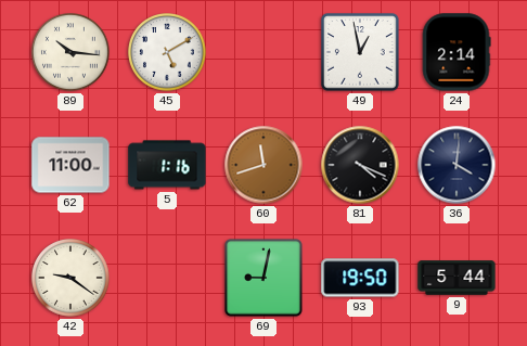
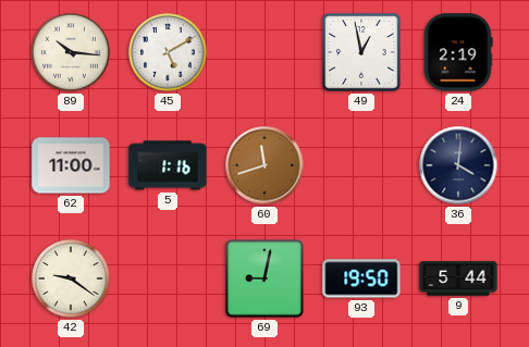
24: 2:14 -> 2:19 (458, 52)
81: 4:19 -> none (360, 165)
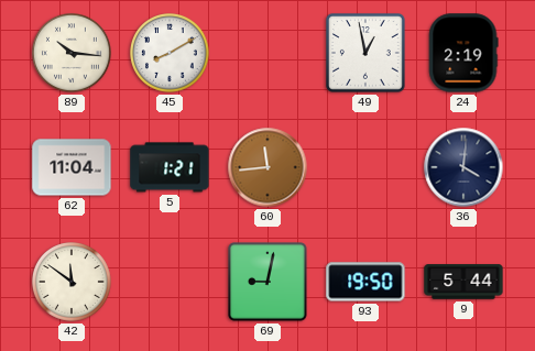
45: 5:10 -> 8:10 (171, 54)
62: 11:00 -> 11:04 (72, 167)
5: 1:16 -> 1:21 (170, 167)
60: 11:42 -> 11:44 (267, 167)
42: 9:21 -> 11:51 (73, 283)
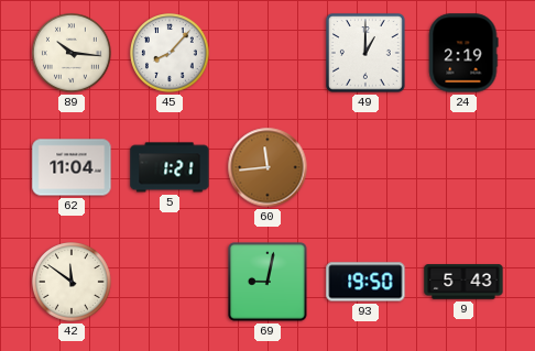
45: 8:10 -> 8:07 (171, 54)
49: 12:58 -> 1:00 (365, 53)
36: 4:01 -> none (463, 167)
9: 5:44 -> 5:43 (463, 282)
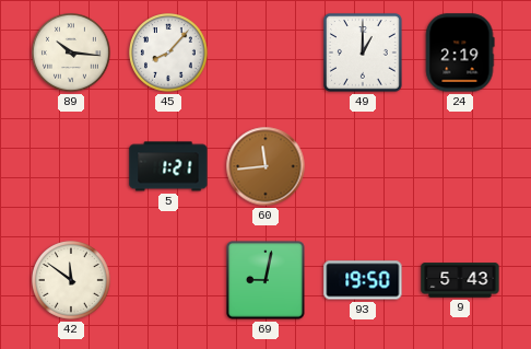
62: 11:04 -> none (72, 167)
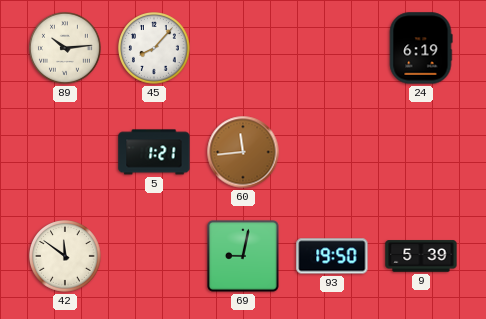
89: 10:16 -> 10:14 (66, 49)
49: 1:00 -> none (363, 53)
24: 2:19 -> 6:19 (421, 48)
9: 5:43 -> 5:39 (421, 256)
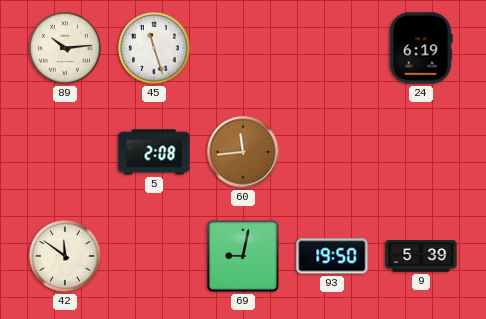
45: 8:07 -> 11:27 (155, 49)
5: 1:21 -> 2:08 (154, 152)
